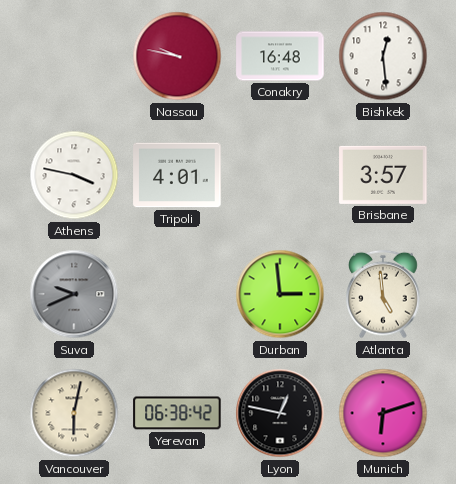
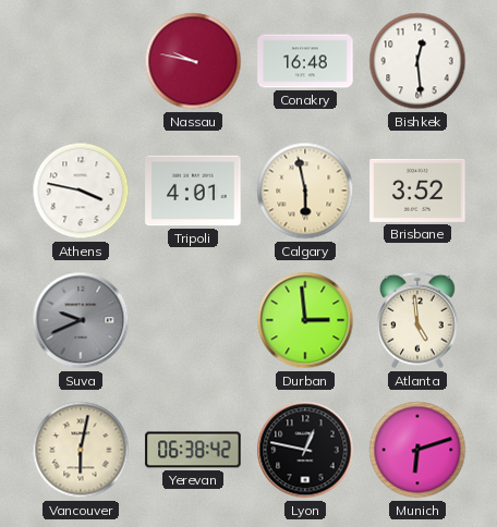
Calgary: none -> 5:58 (305, 191)
Brisbane: 3:57 -> 3:52 (417, 191)
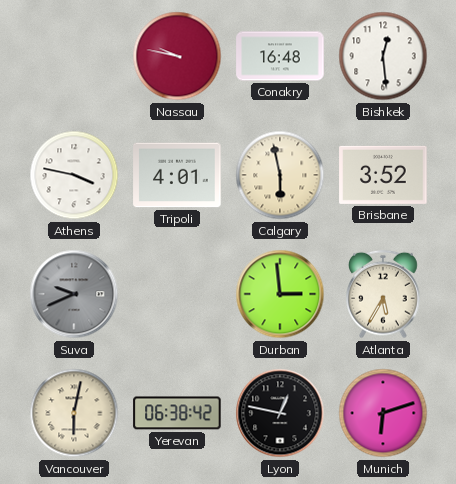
Atlanta: 4:59 -> 5:35 (383, 294)
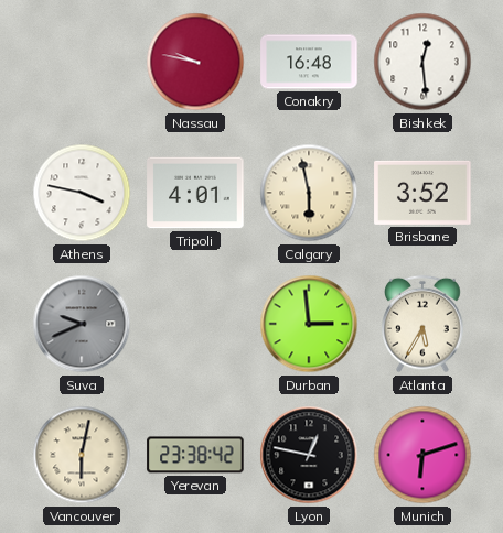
Yerevan: 06:38 -> 23:38 (195, 455)
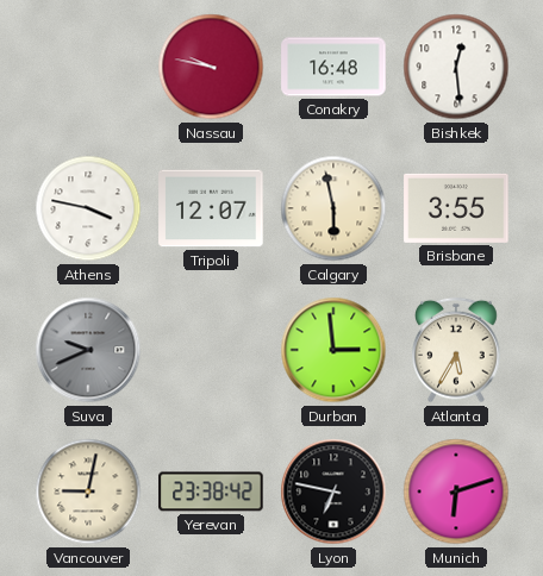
Tripoli: 4:01 -> 12:07 (211, 208)
Brisbane: 3:52 -> 3:55 (456, 208)
Vancouver: 6:02 -> 9:02 (88, 492)
Lyon: 12:47 -> 6:47 (333, 492)
